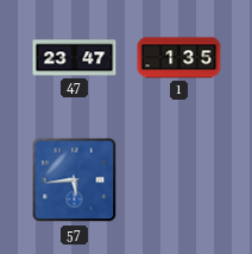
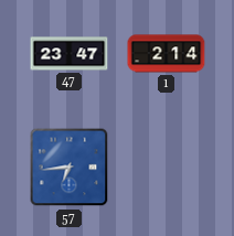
1: 1:35 -> 2:14 (167, 54)
57: 5:44 -> 6:44 (70, 168)
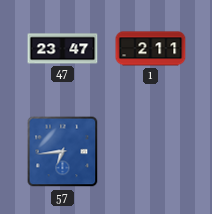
1: 2:14 -> 2:11 (151, 49)
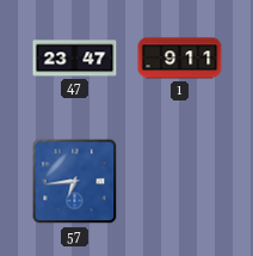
1: 2:11 -> 9:11 (180, 59)
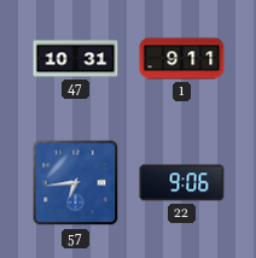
47: 23:47 -> 10:31 (76, 59)
22: none -> 9:06 (182, 183)
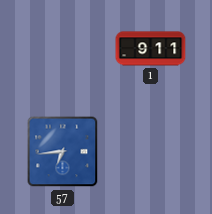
47: 10:31 -> none (76, 59)
22: 9:06 -> none (182, 183)
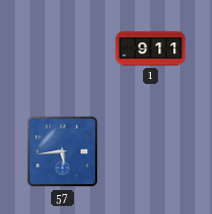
57: 6:44 -> 5:44 (63, 152)
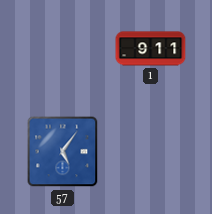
57: 5:44 -> 5:06 (63, 152)
